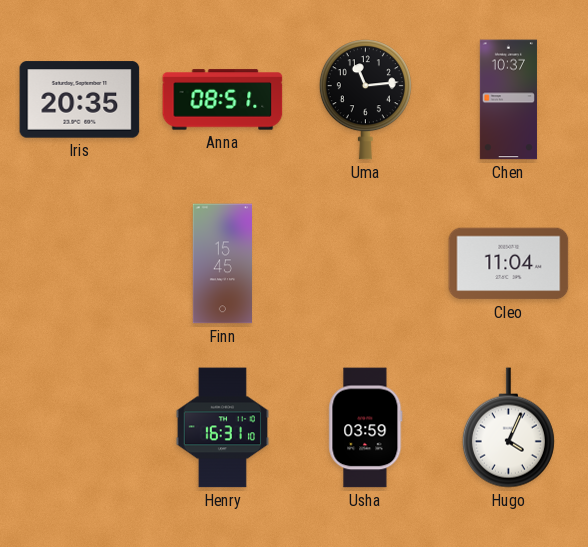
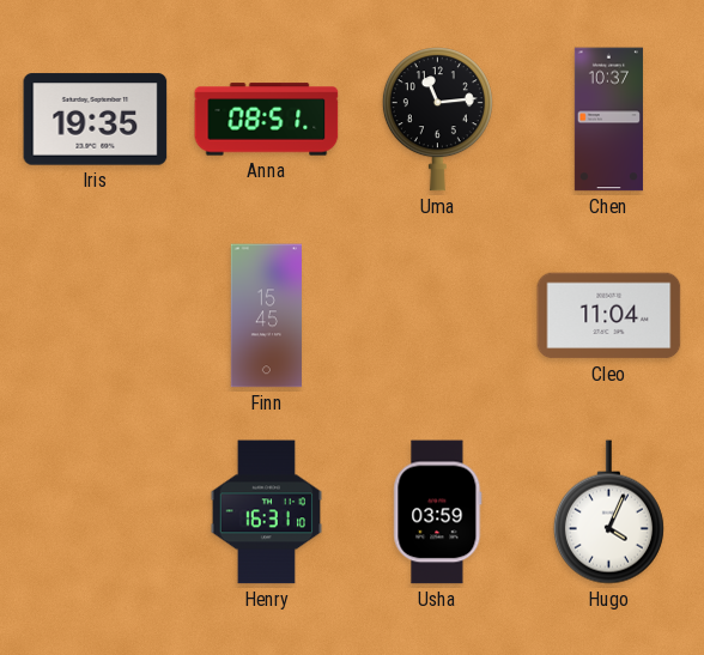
Iris: 20:35 -> 19:35 (96, 120)
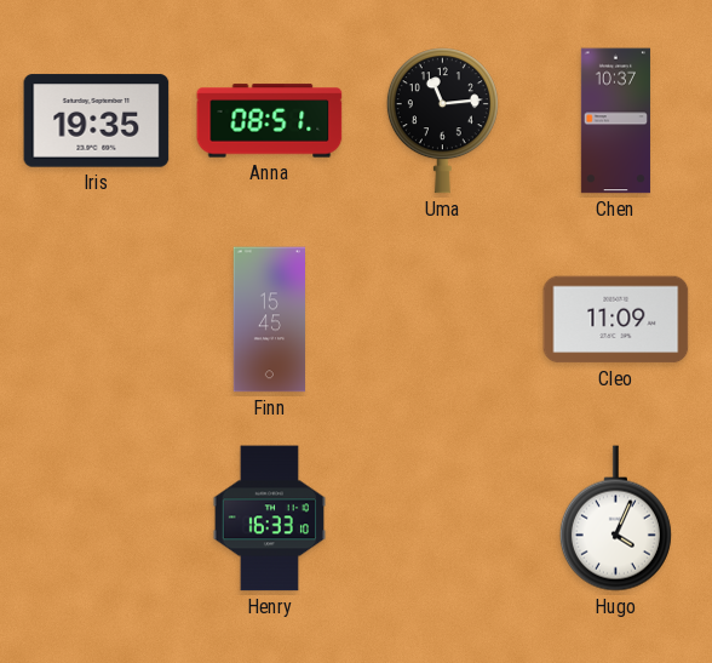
Cleo: 11:04 -> 11:09 (616, 320)
Henry: 16:31 -> 16:33 (269, 519)
Usha: 03:59 -> none (438, 513)
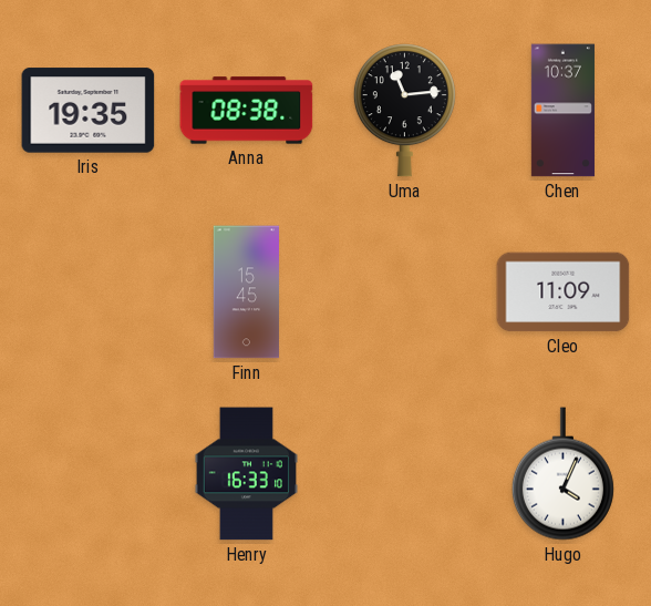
Anna: 08:51 -> 08:38 (247, 111)
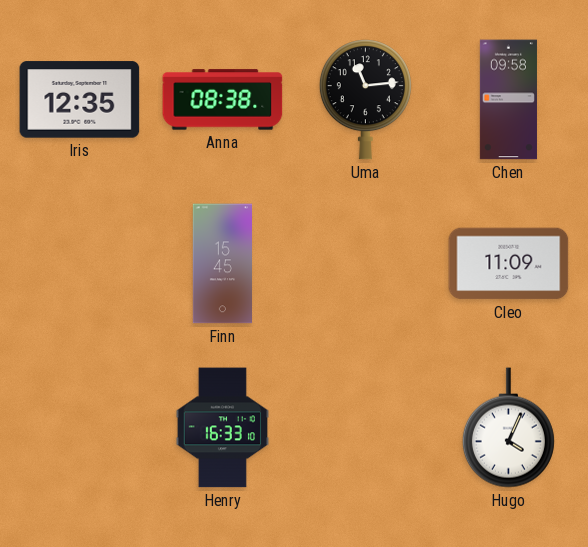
Iris: 19:35 -> 12:35 (80, 100)
Chen: 10:37 -> 09:58 (508, 100)
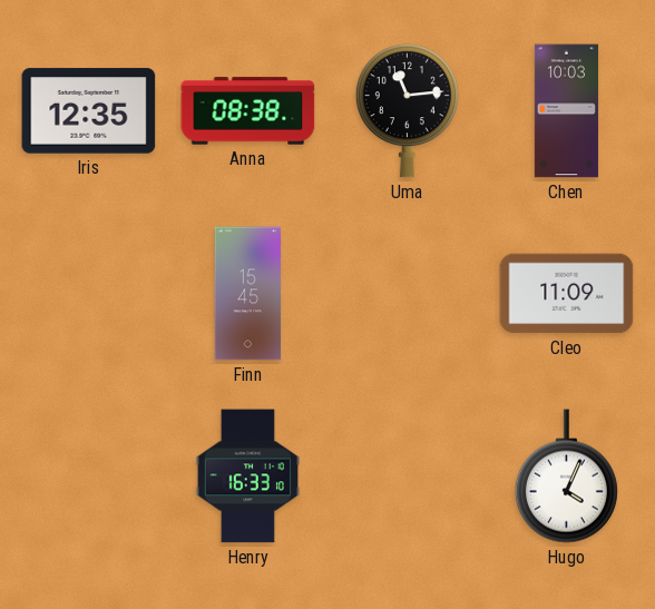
Chen: 09:58 -> 10:03 (566, 111)
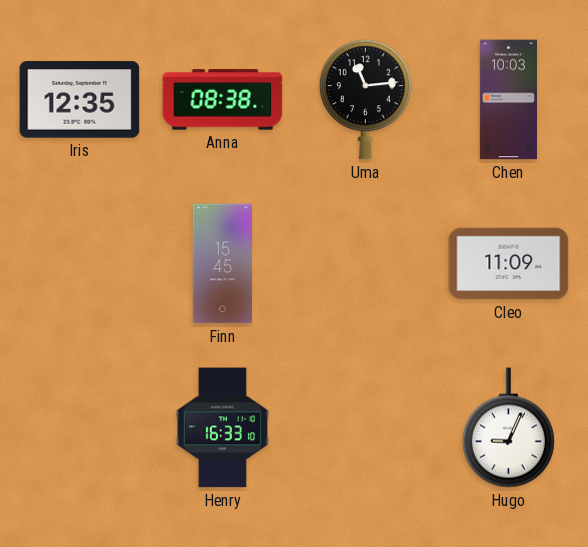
Hugo: 4:04 -> 9:04 (508, 428)
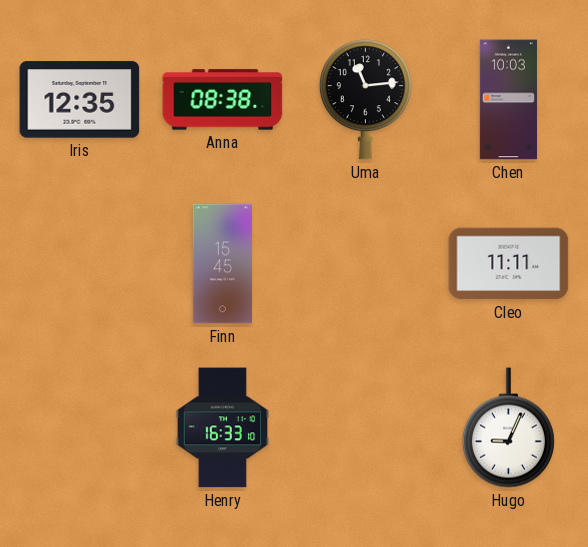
Cleo: 11:09 -> 11:11 (509, 264)
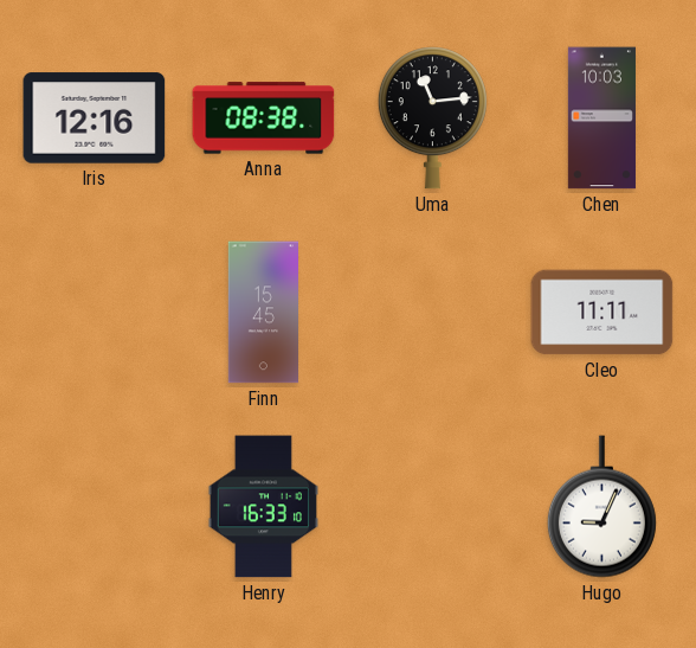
Iris: 12:35 -> 12:16 (95, 118)
